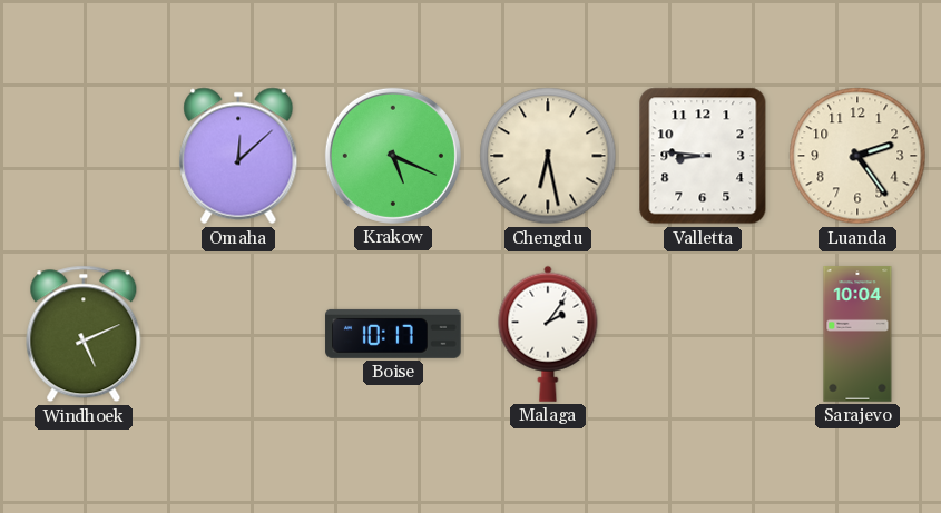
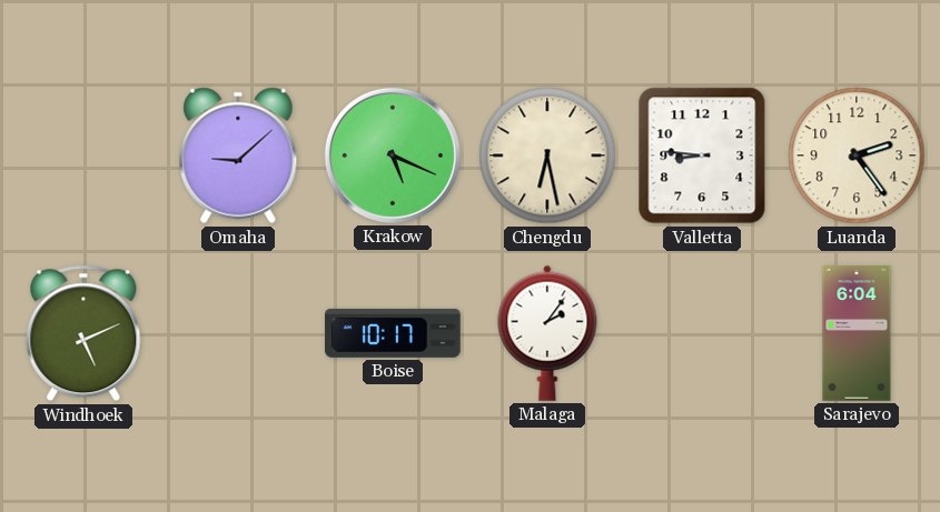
Omaha: 12:08 -> 9:08 (238, 155)
Sarajevo: 10:04 -> 6:04 (857, 333)
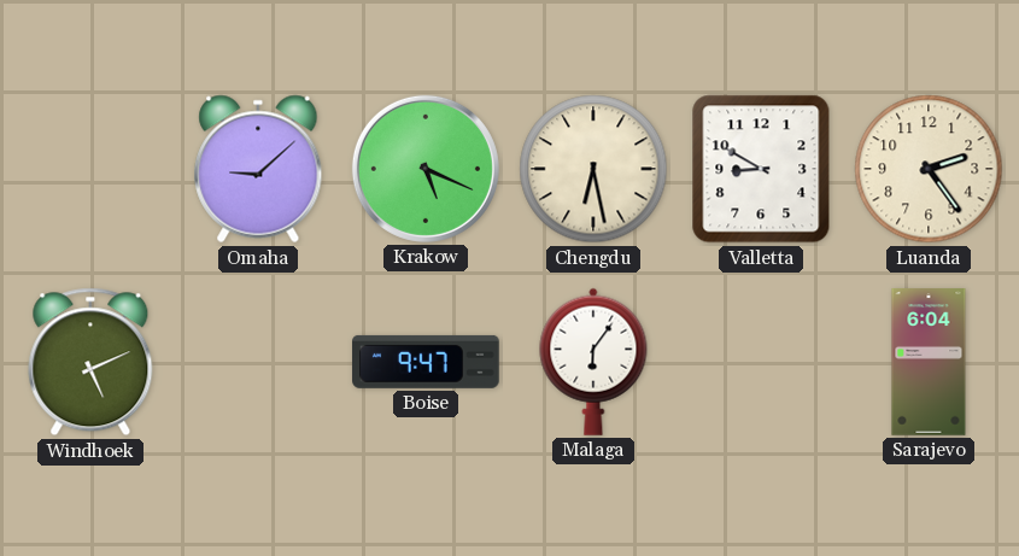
Valletta: 8:46 -> 8:50 (761, 169)
Boise: 10:17 -> 9:47 (426, 362)
Malaga: 2:06 -> 6:06 (593, 362)
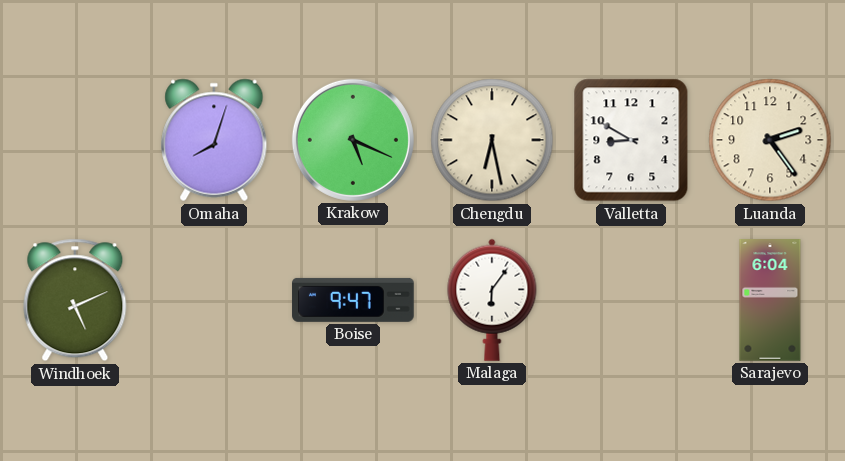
Omaha: 9:08 -> 8:03 (214, 140)
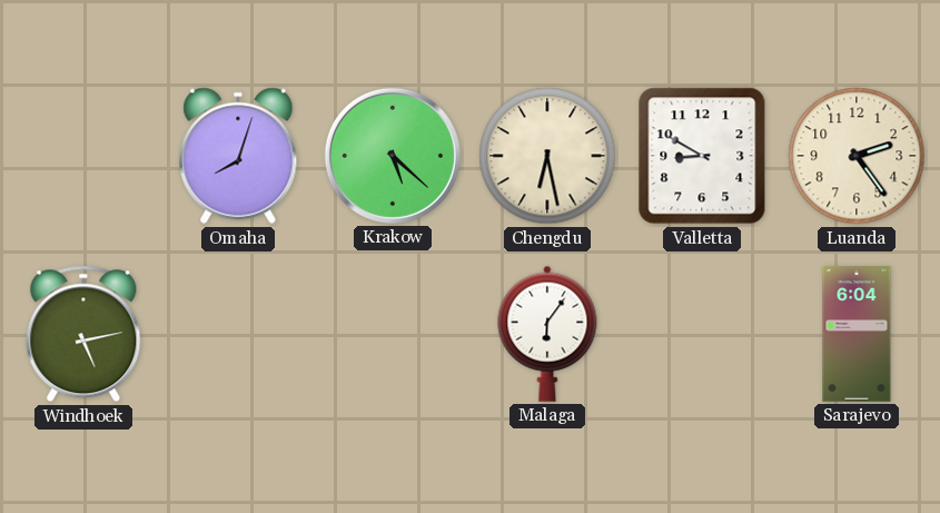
Krakow: 5:19 -> 5:22 (393, 156)
Windhoek: 5:11 -> 5:13 (83, 334)
Boise: 9:47 -> none (353, 300)
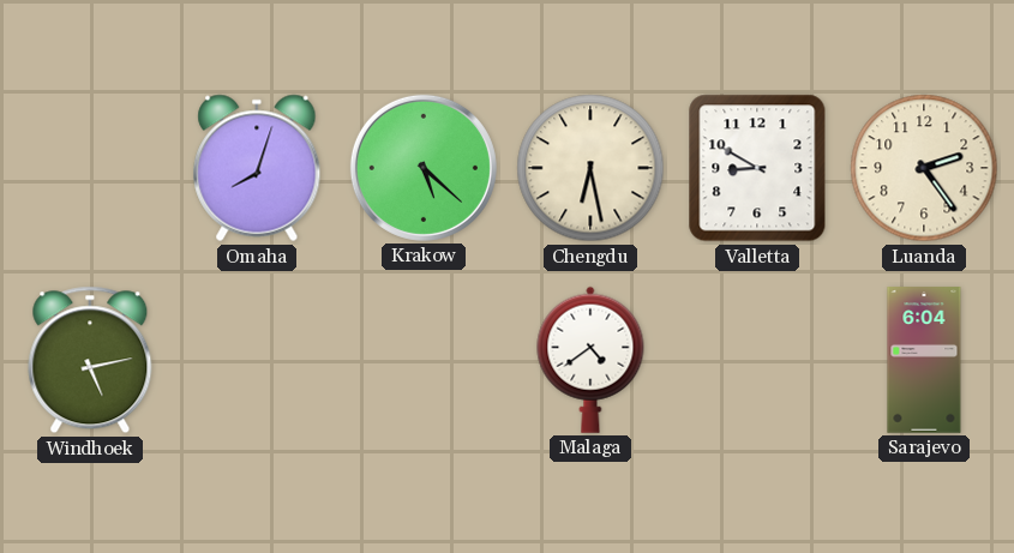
Malaga: 6:06 -> 4:39 (590, 360)
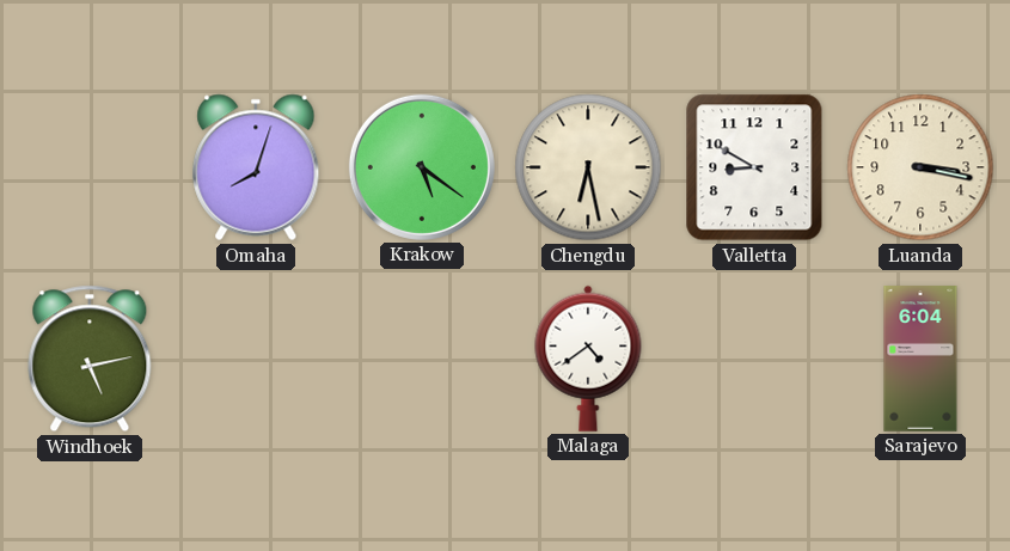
Krakow: 5:22 -> 5:21 (422, 167)
Luanda: 2:24 -> 3:17 (920, 167)
